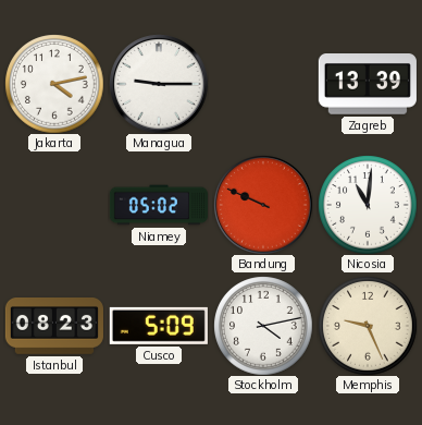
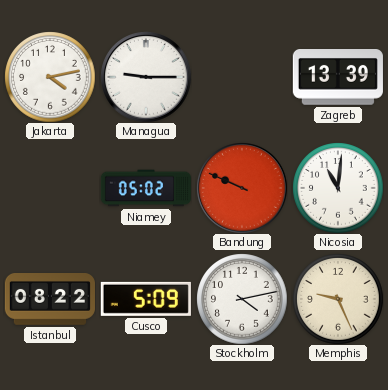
Istanbul: 08:23 -> 08:22 (50, 300)
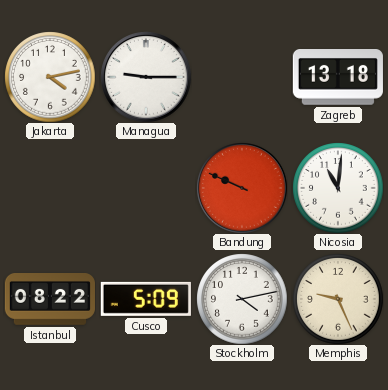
Zagreb: 13:39 -> 13:18 (338, 78)
Niamey: 05:02 -> none (145, 188)
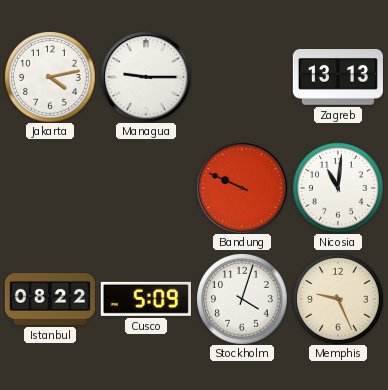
Zagreb: 13:18 -> 13:13 (338, 78)
Stockholm: 4:13 -> 4:03 (242, 299)
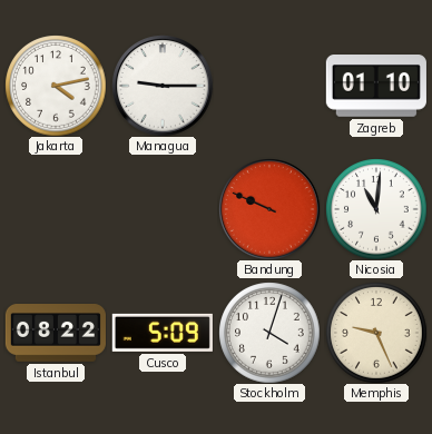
Zagreb: 13:13 -> 01:10 (376, 87)
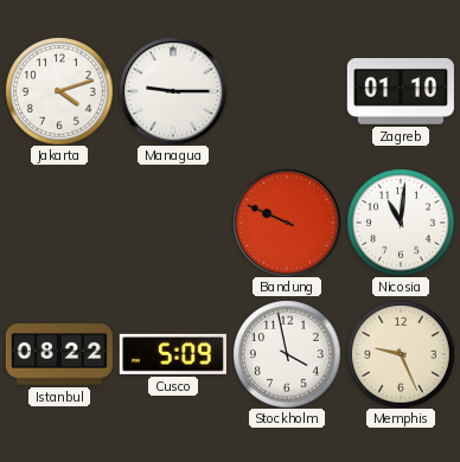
Jakarta: 4:13 -> 4:12 (59, 91)
Stockholm: 4:03 -> 3:58 (287, 354)
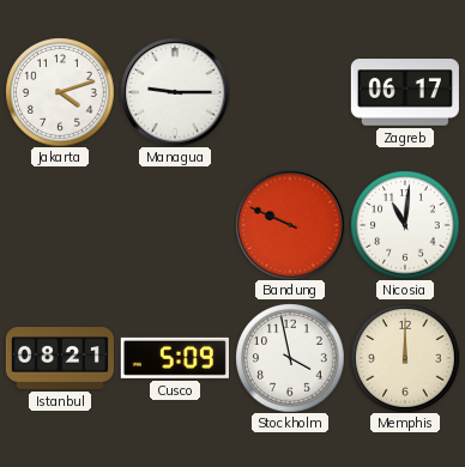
Zagreb: 01:10 -> 06:17 (405, 93)
Istanbul: 08:22 -> 08:21 (60, 359)
Memphis: 9:26 -> 12:00 (405, 358)
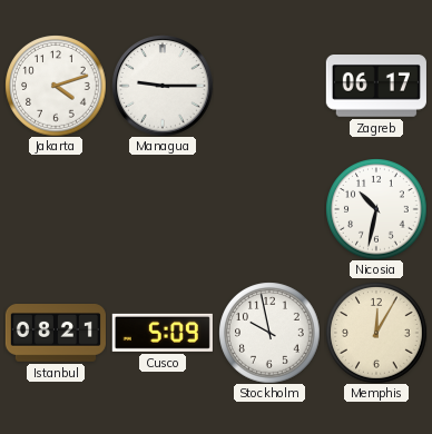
Bandung: 9:49 -> none (290, 225)
Nicosia: 11:01 -> 10:32 (376, 209)
Stockholm: 3:58 -> 9:58 (269, 333)
Memphis: 12:00 -> 12:05 (376, 333)
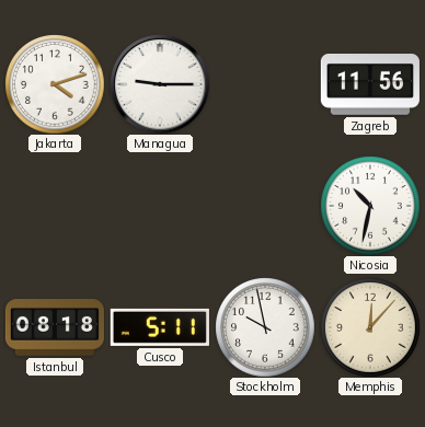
Zagreb: 06:17 -> 11:56 (370, 85)
Istanbul: 08:21 -> 08:18 (55, 328)
Cusco: 5:09 -> 5:11 (160, 327)
Memphis: 12:05 -> 12:07 (370, 327)
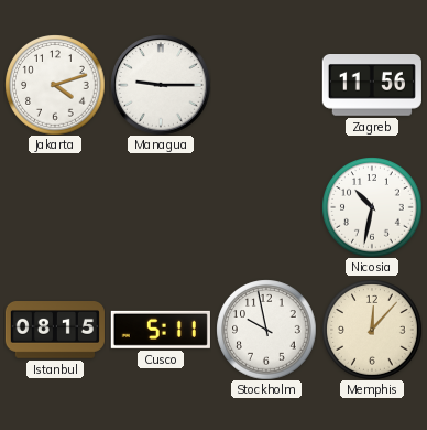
Istanbul: 08:18 -> 08:15 (55, 331)
